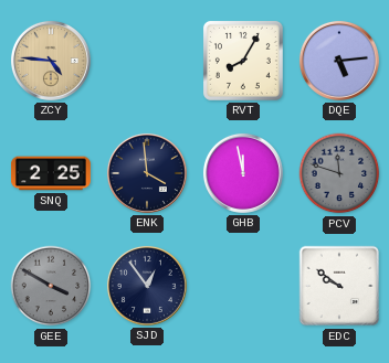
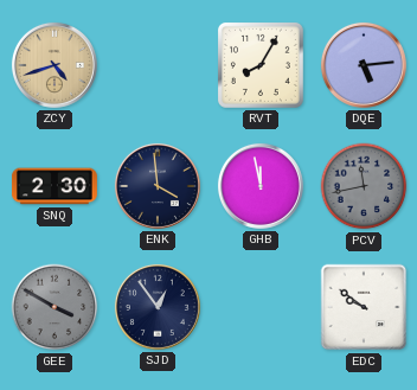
ZCY: 4:46 -> 4:42 (54, 65)
SNQ: 2:25 -> 2:30 (54, 186)
PCV: 11:48 -> 11:43 (364, 186)
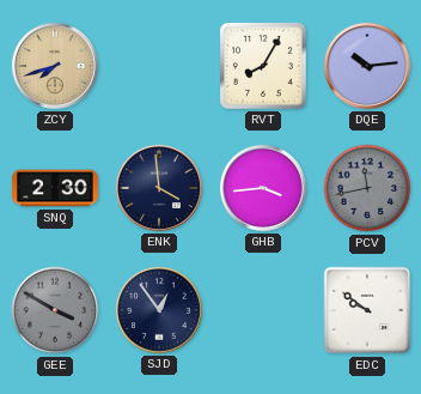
ZCY: 4:42 -> 7:42 (55, 66)
DQE: 5:14 -> 10:14 (367, 66)
GHB: 11:58 -> 3:44 (263, 188)
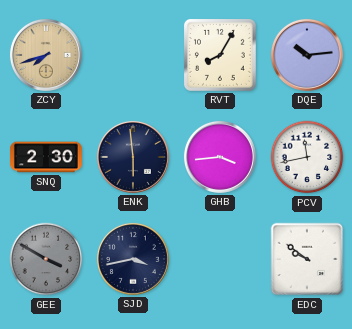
ENK: 3:59 -> 5:59 (133, 157)
PCV dial: grey -> white (307, 157)
SJD: 12:54 -> 3:43 (133, 259)
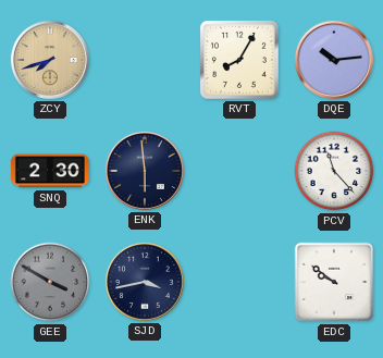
GHB: 3:44 -> none (220, 157)
PCV: 11:43 -> 11:23 (334, 171)
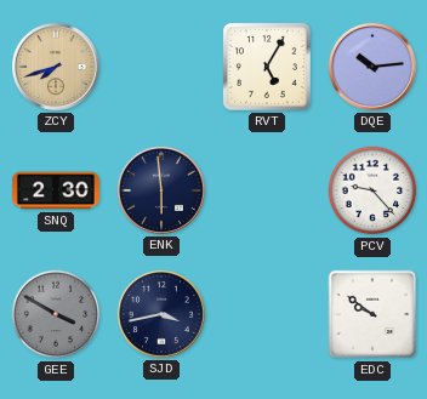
RVT: 8:05 -> 5:05 (267, 67)
PCV: 11:23 -> 9:23 (372, 190)
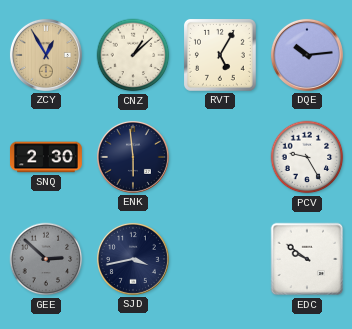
ZCY: 7:42 -> 12:55 (46, 55)
CNZ: none -> 1:08 (133, 55)
PCV: 9:23 -> 9:25 (307, 157)
GEE: 3:50 -> 2:52 (46, 259)
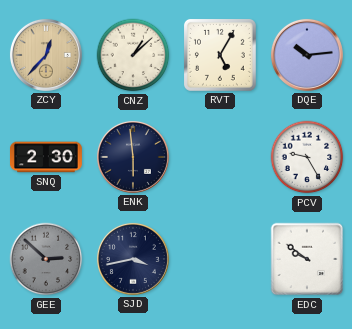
ZCY: 12:55 -> 12:37 (46, 55)
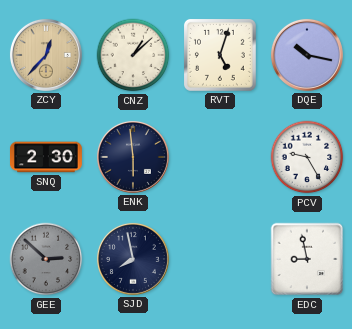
RVT: 5:05 -> 5:03 (220, 55)
DQE: 10:14 -> 10:17 (307, 55)
SJD: 3:43 -> 7:58 (133, 259)
EDC: 9:51 -> 8:58 (307, 259)
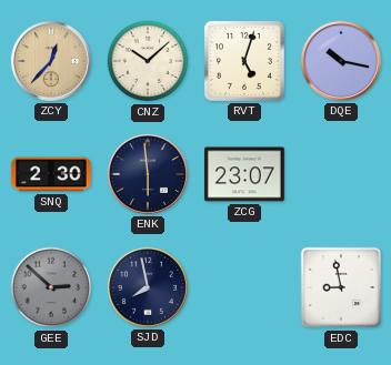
CNZ: 1:08 -> 10:08 (148, 61)
ZCG: none -> 23:07 (244, 174)
PCV: 9:25 -> none (307, 157)
